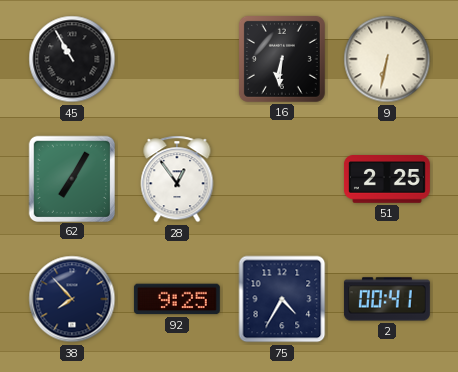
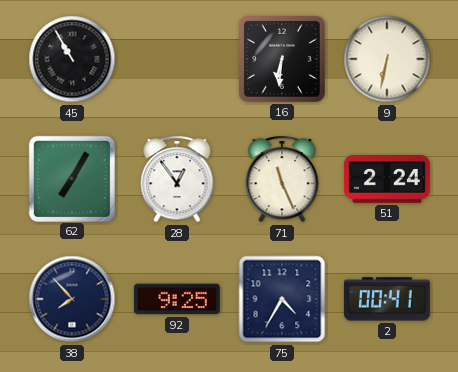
71: none -> 11:26 (282, 179)
51: 2:25 -> 2:24 (387, 179)
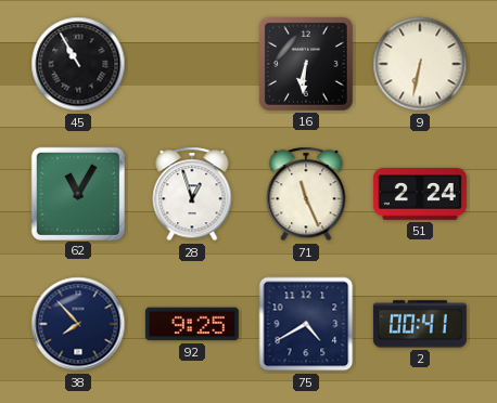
62: 7:05 -> 11:05 (77, 193)
28: 12:54 -> 12:57 (192, 194)
75: 4:35 -> 4:40 (306, 324)
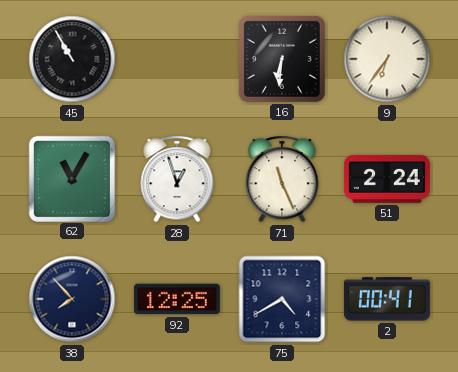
9: 6:32 -> 6:36 (387, 59)
92: 9:25 -> 12:25 (177, 299)
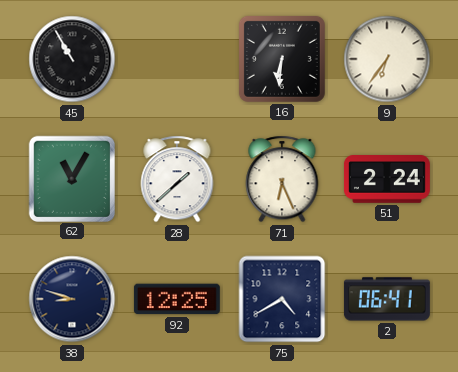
28: 12:57 -> 1:38 (177, 179)
71: 11:26 -> 6:26 (282, 179)
38: 7:53 -> 8:48 (72, 299)
2: 00:41 -> 06:41 (387, 299)
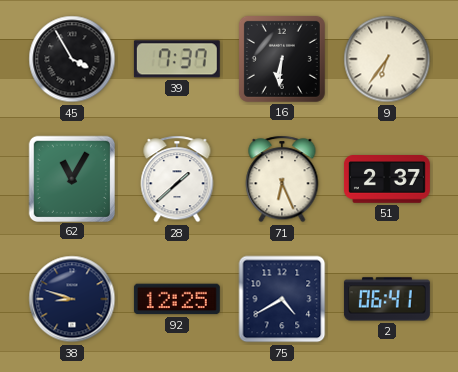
45: 10:55 -> 3:55 (72, 59)
39: none -> 7:37 (177, 59)
51: 2:24 -> 2:37 (387, 179)
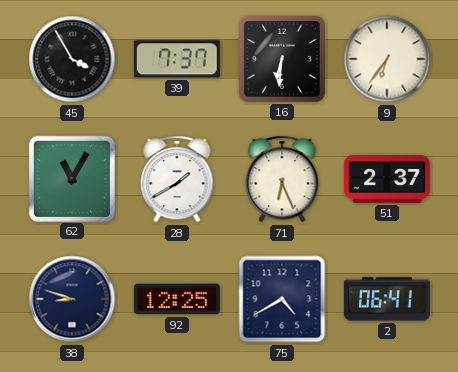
28: 1:38 -> 1:40 (177, 179)
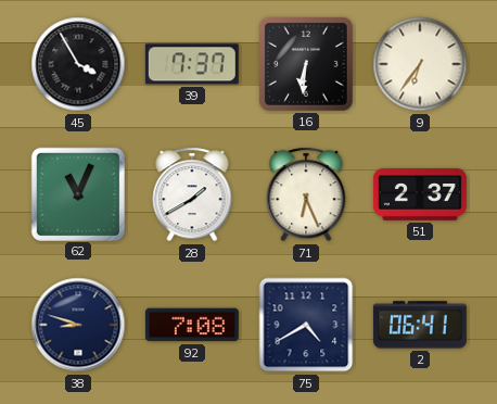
62: 11:05 -> 11:04 (77, 193)
92: 12:25 -> 7:08 (192, 325)
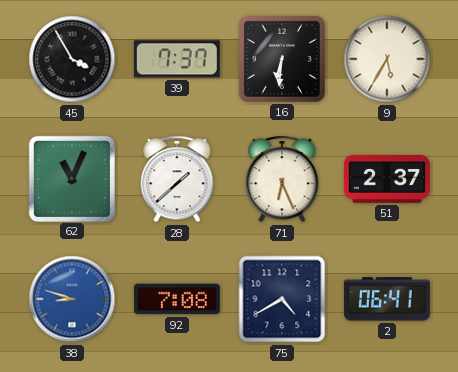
9: 6:36 -> 5:35 (387, 59)
28: 1:40 -> 1:38 (177, 179)
38 dial: navy -> blue (72, 299)
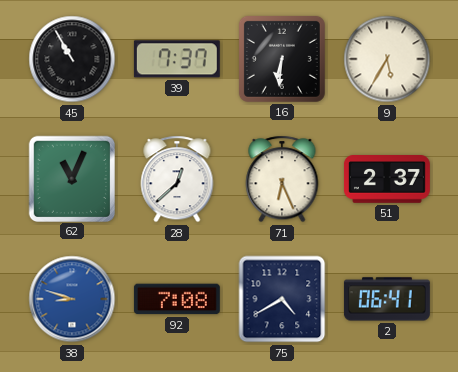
45: 3:55 -> 10:55 (72, 59)
28: 1:38 -> 12:38 (177, 179)
